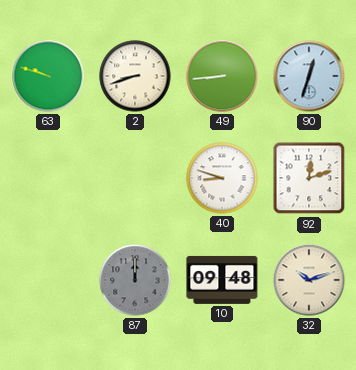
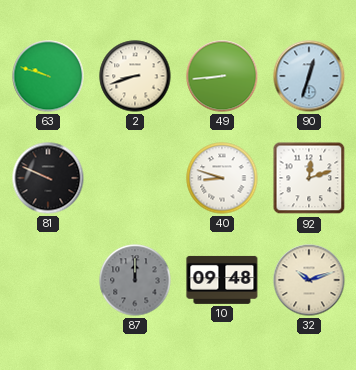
81: none -> 9:49 (48, 178)
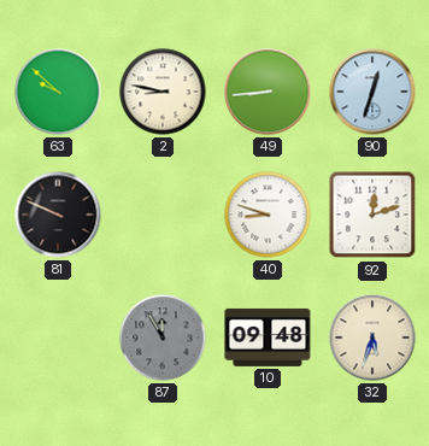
63: 9:48 -> 9:52 (58, 92)
2: 8:42 -> 8:47 (163, 92)
87: 12:00 -> 11:55 (163, 338)
32: 10:12 -> 5:33 (372, 338)
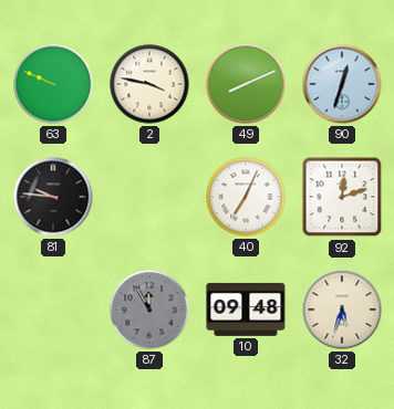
63: 9:52 -> 9:49 (53, 84)
2: 8:47 -> 3:47 (149, 84)
49: 8:44 -> 8:11 (246, 84)
81: 9:49 -> 9:46 (53, 197)
40: 8:48 -> 7:04 (246, 197)
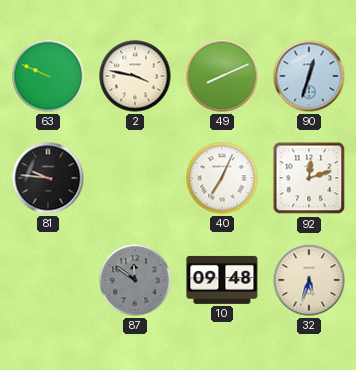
87: 11:55 -> 11:51 (135, 280)
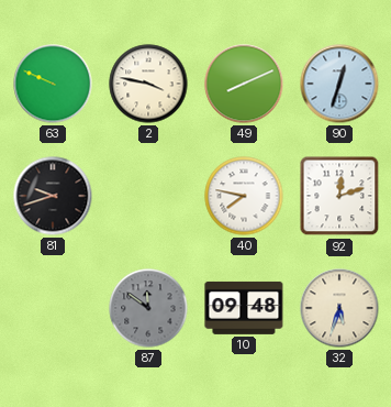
81: 9:46 -> 9:42 (53, 196)
40: 7:04 -> 7:47 (244, 196)
